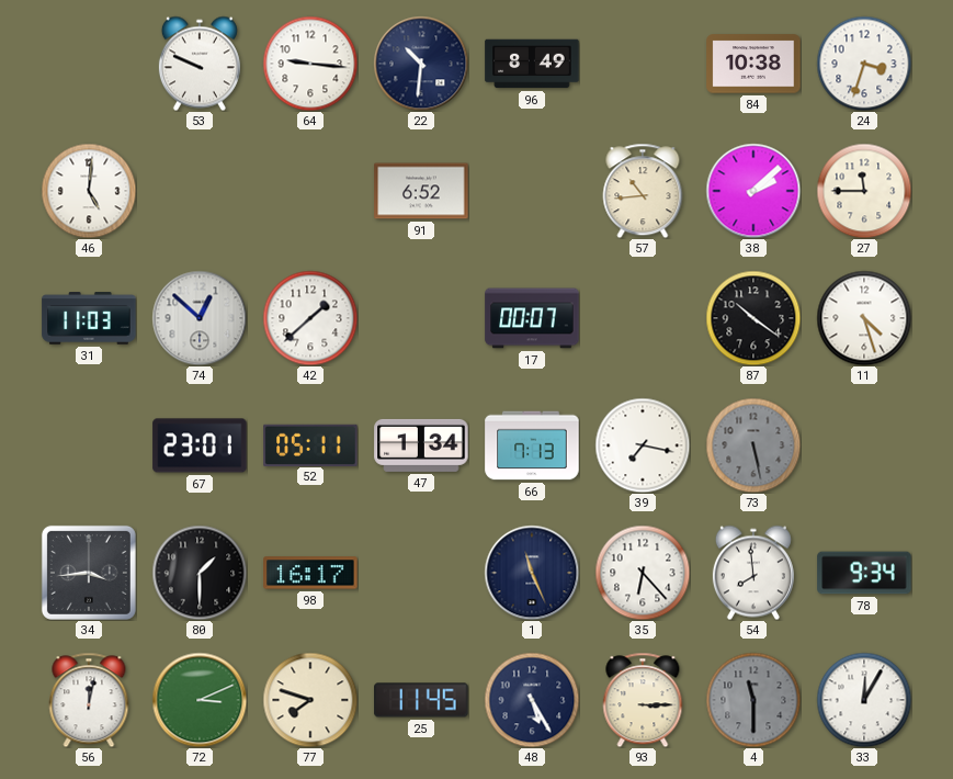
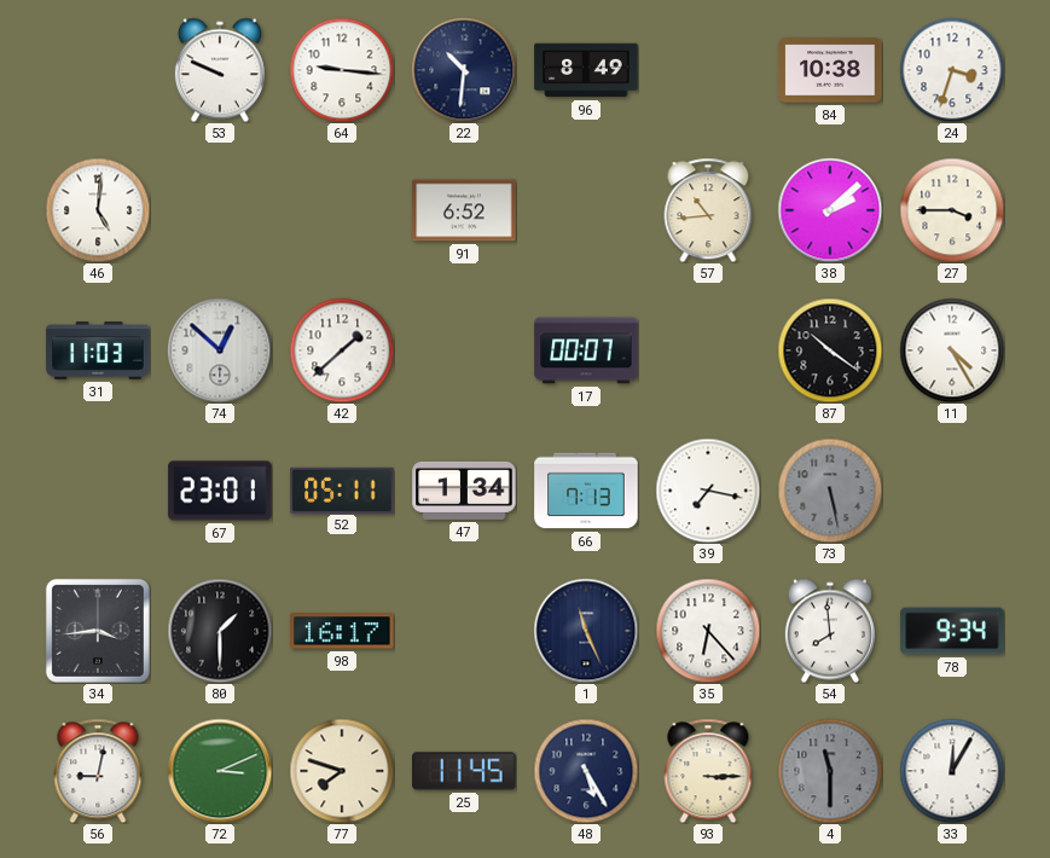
27: 11:45 -> 3:45 (952, 210)
11: 4:27 -> 4:25 (952, 350)
56: 12:02 -> 9:02 (98, 771)
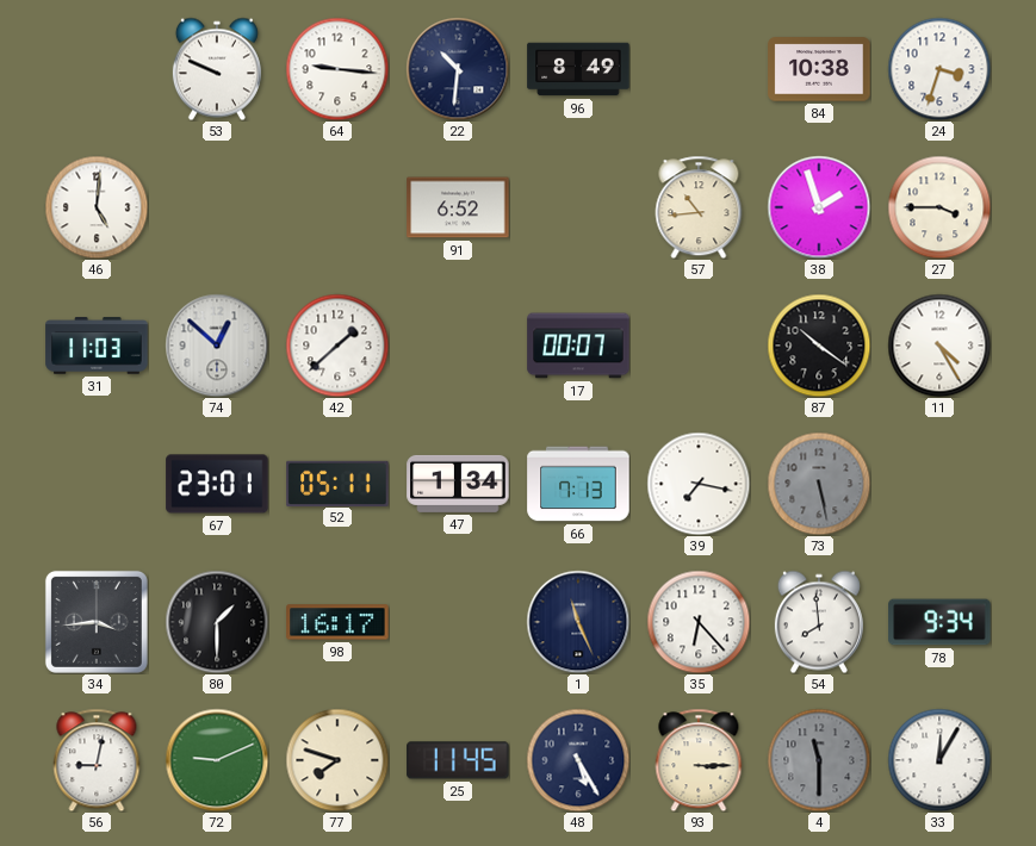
38: 2:08 -> 1:57 (819, 207)
72: 3:11 -> 9:11 (217, 760)
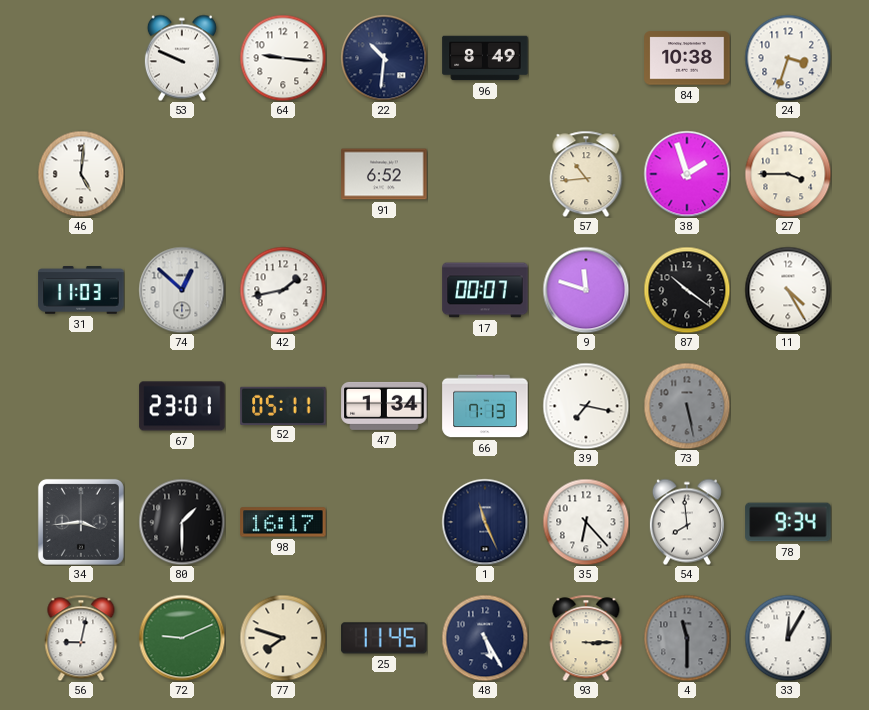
42: 1:38 -> 1:43 (283, 290)
9: none -> 11:48 (586, 290)
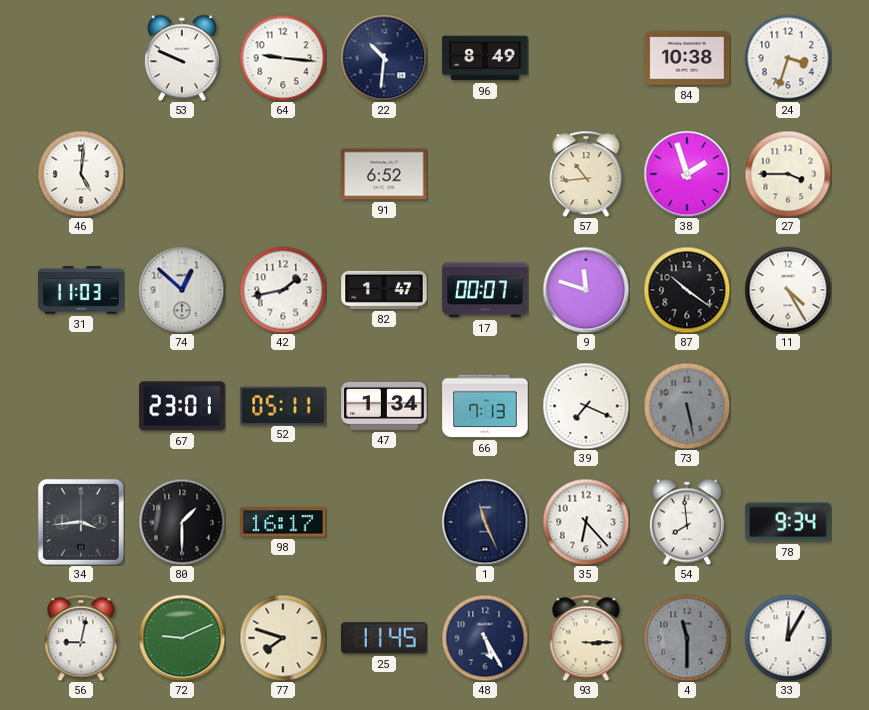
82: none -> 1:47 (384, 290)
39: 7:17 -> 7:19 (586, 406)
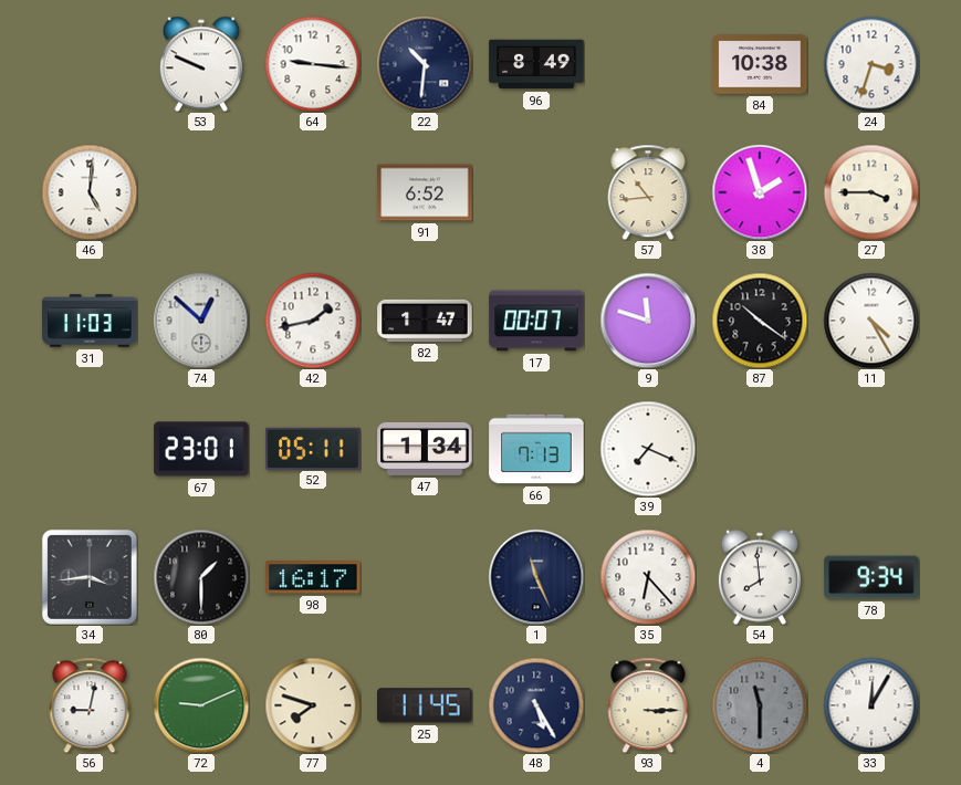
73: 5:28 -> none (687, 406)
